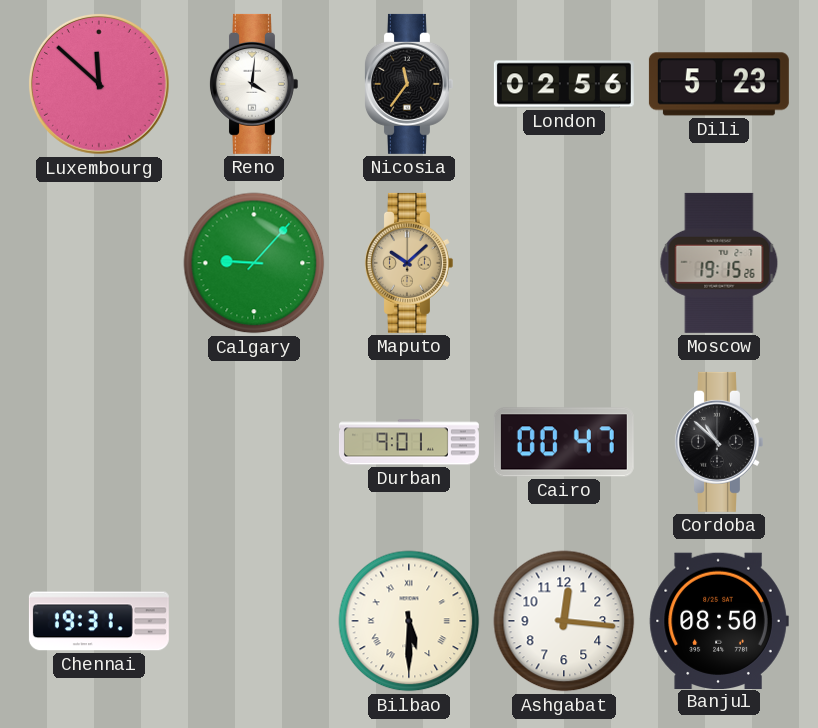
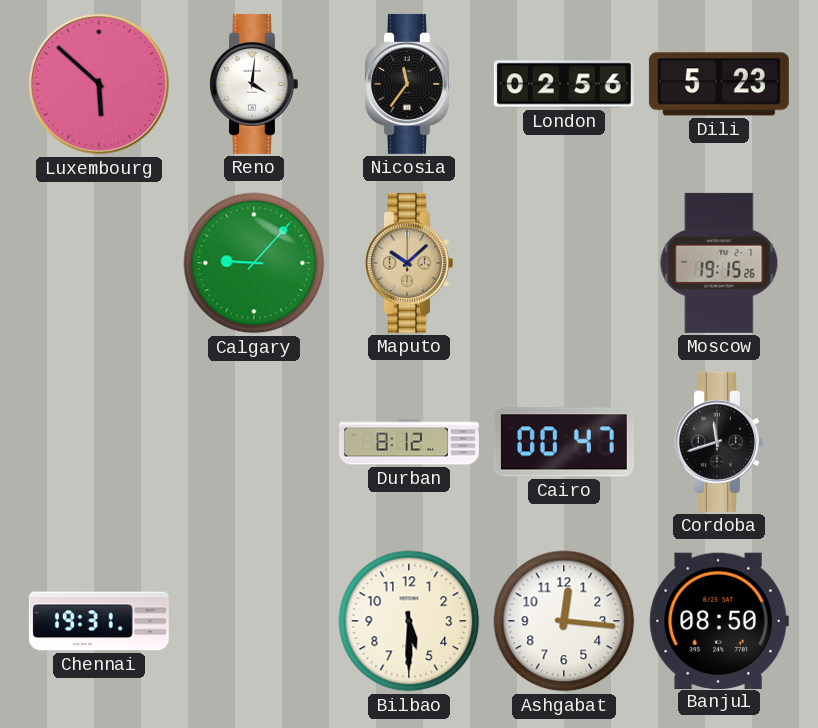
Luxembourg: 11:52 -> 5:52 (99, 84)
Durban: 9:01 -> 8:12 (409, 442)
Cordoba: 10:52 -> 11:42 (718, 442)
Bilbao numerals: Roman -> Arabic (409, 621)
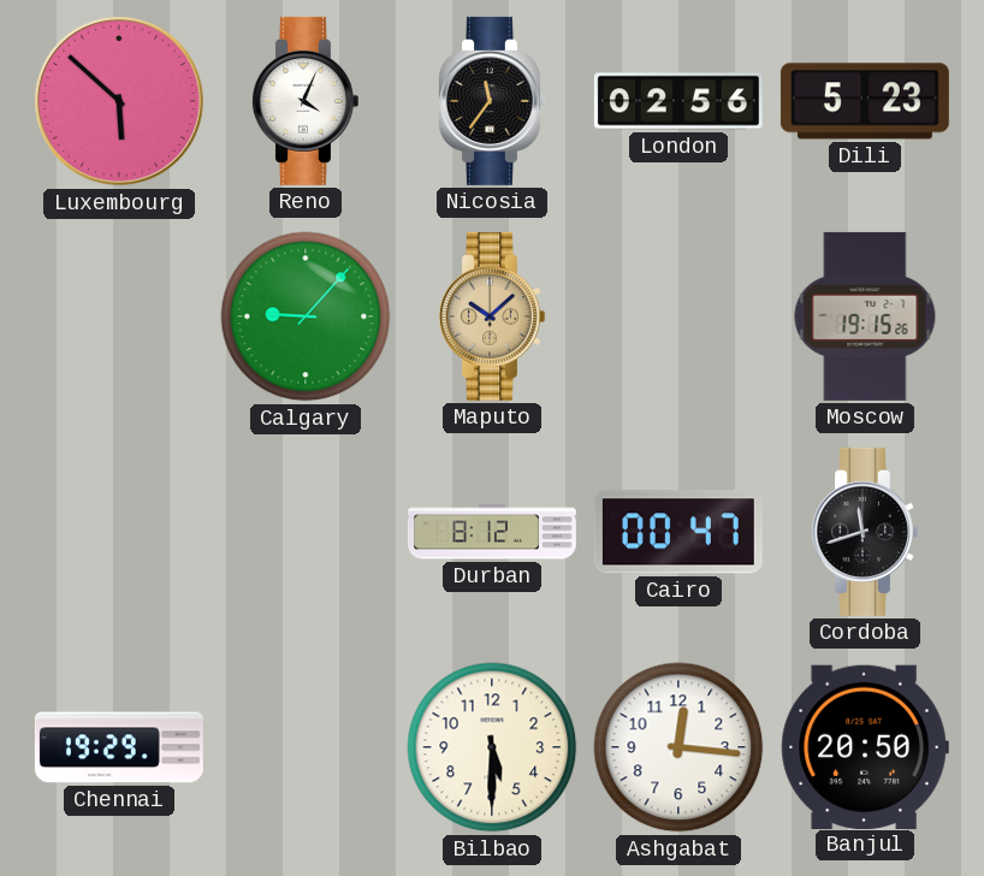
Reno: 4:01 -> 4:04 (304, 101)
Chennai: 19:31 -> 19:29 (119, 747)
Banjul: 08:50 -> 20:50 (865, 746)
